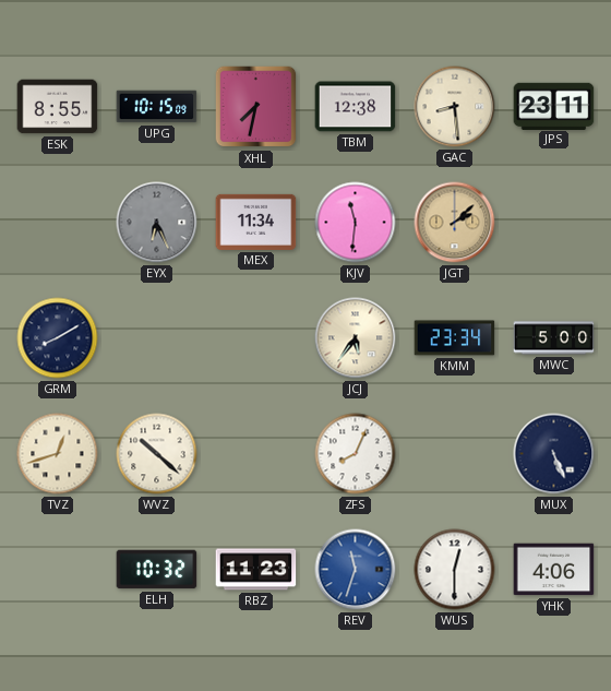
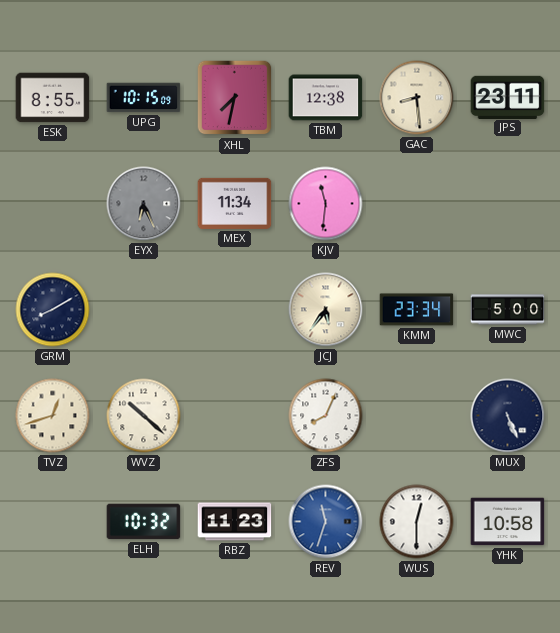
JGT: 2:08 -> none (455, 223)
YHK: 4:06 -> 10:58 (508, 522)
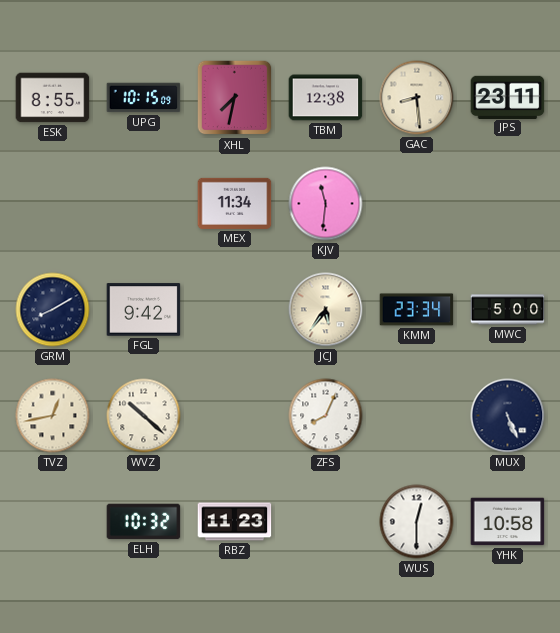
EYX: 6:26 -> none (144, 204)
FGL: none -> 9:42 (144, 310)
TVZ: 12:42 -> 12:43 (53, 416)
REV: 11:33 -> none (326, 522)
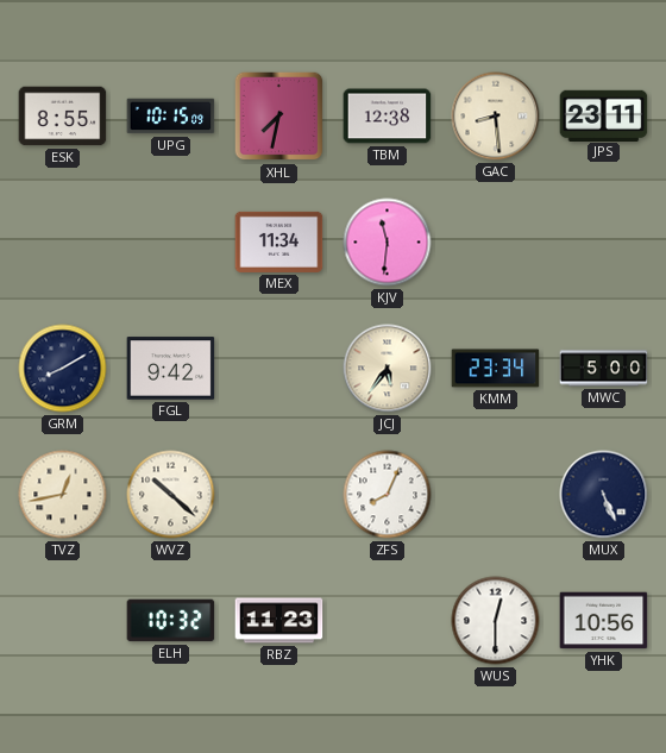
YHK: 10:58 -> 10:56 (604, 621)
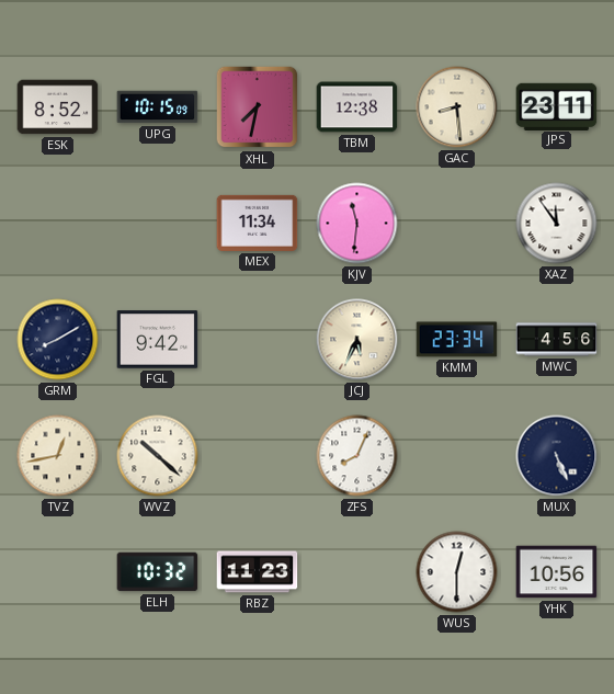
ESK: 8:55 -> 8:52 (58, 107)
XAZ: none -> 11:54 (557, 224)
JCJ: 5:36 -> 5:34 (357, 340)
MWC: 5:00 -> 4:56 (557, 340)
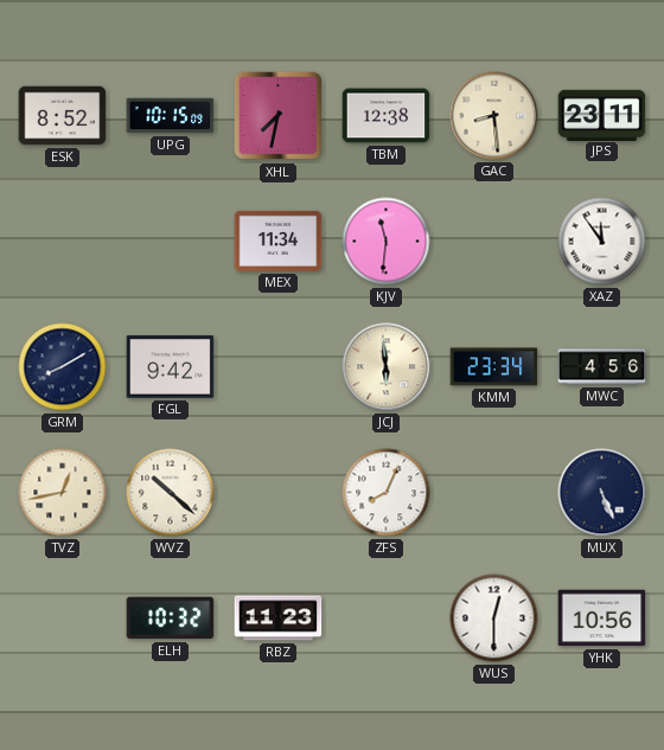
JCJ: 5:34 -> 5:59 (387, 367)
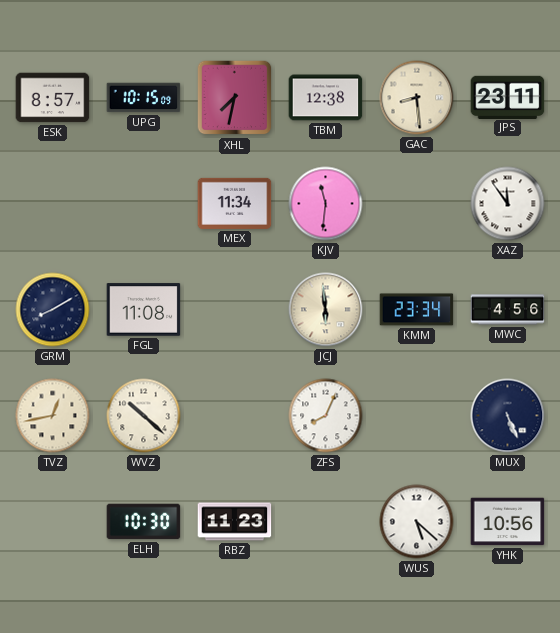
ESK: 8:52 -> 8:57 (53, 98)
FGL: 9:42 -> 11:08 (144, 310)
ELH: 10:32 -> 10:30 (144, 522)
WUS: 12:30 -> 5:22 (417, 522)
